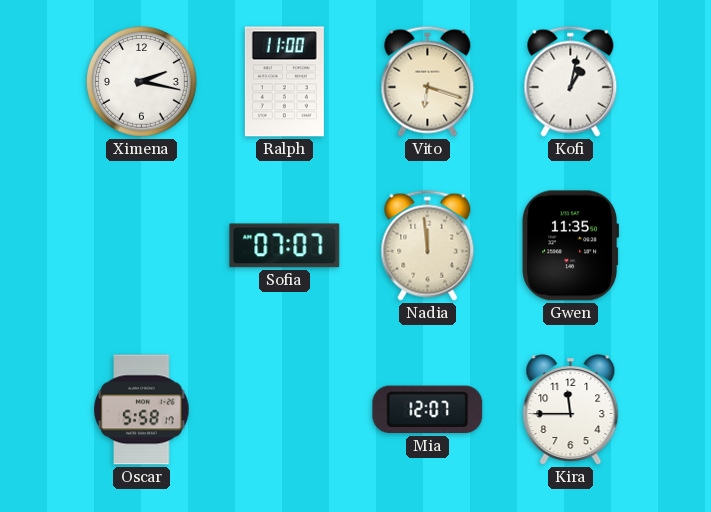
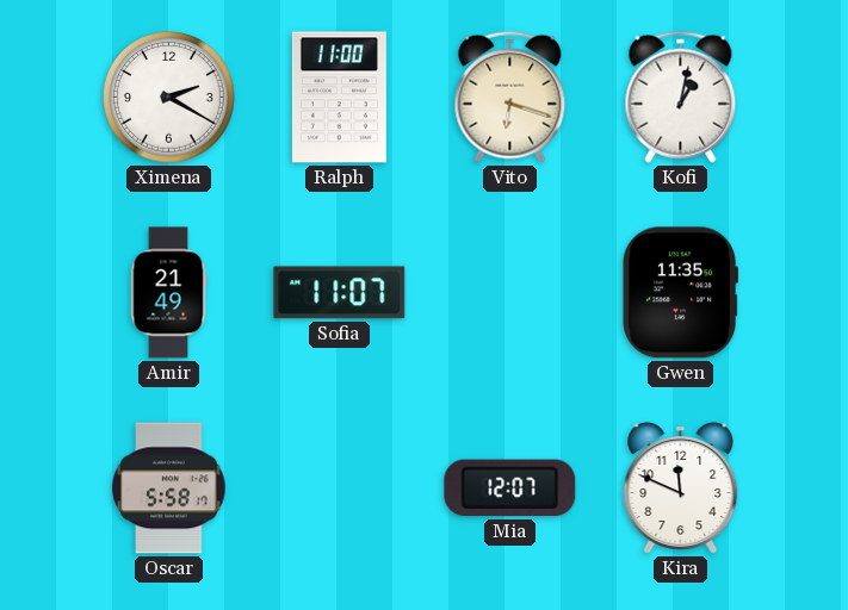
Ximena: 2:17 -> 2:20 (169, 98)
Amir: none -> 21:49 (168, 293)
Sofia: 07:07 -> 11:07 (340, 293)
Nadia: 11:59 -> none (428, 245)
Kira: 11:45 -> 11:49 (681, 488)
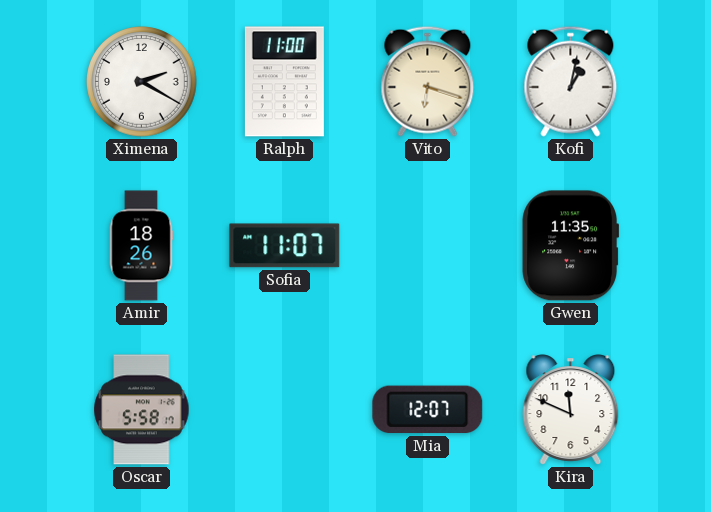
Amir: 21:49 -> 18:26 (141, 246)
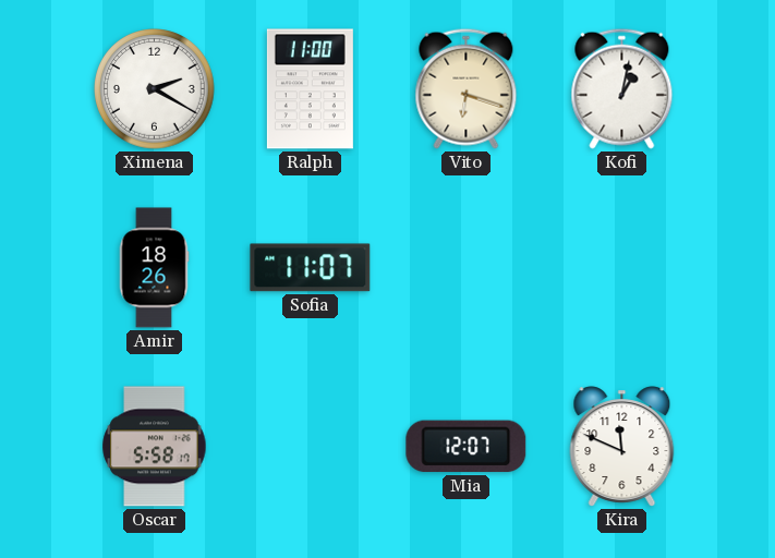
Gwen: 11:35 -> none (570, 246)
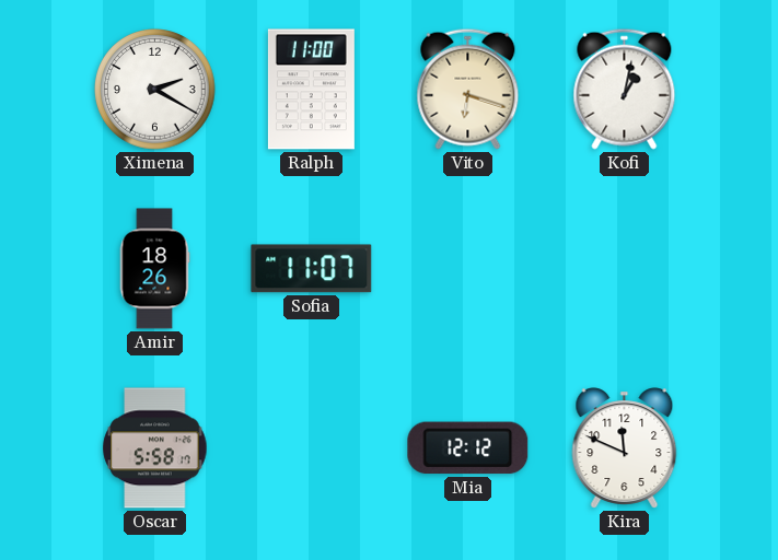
Mia: 12:07 -> 12:12 (468, 448)
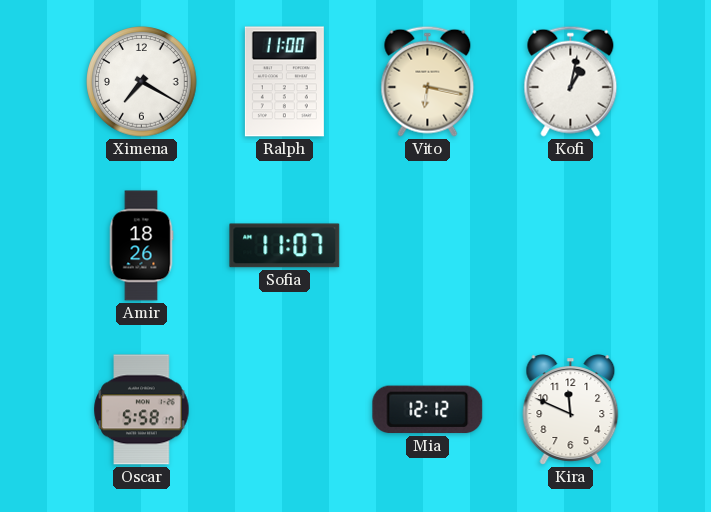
Ximena: 2:20 -> 7:20 (142, 82)
Vito: 6:18 -> 6:17 (428, 81)
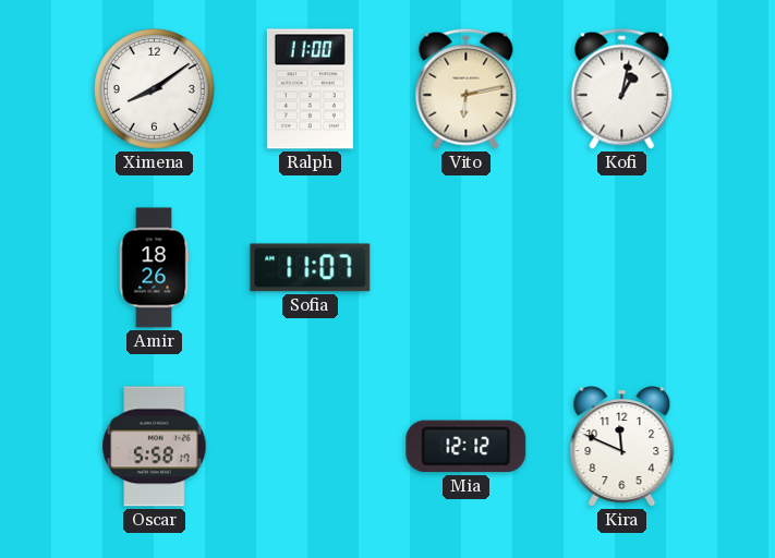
Ximena: 7:20 -> 8:09 (155, 89)
Vito: 6:17 -> 6:13 (467, 88)
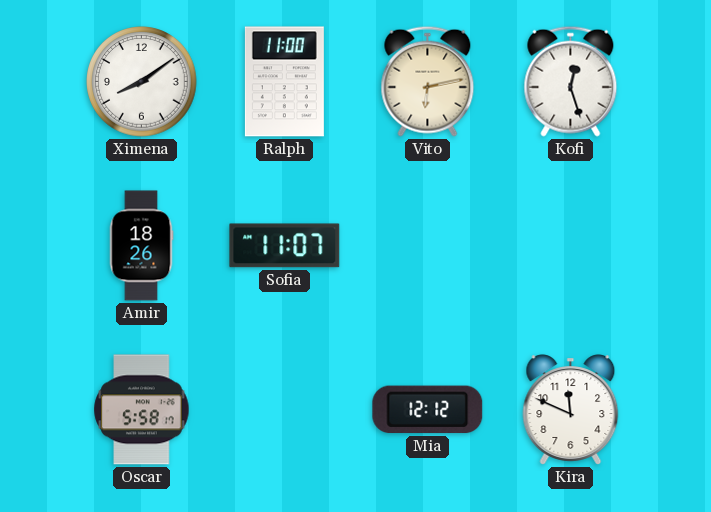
Kofi: 1:02 -> 12:27 (571, 81)
